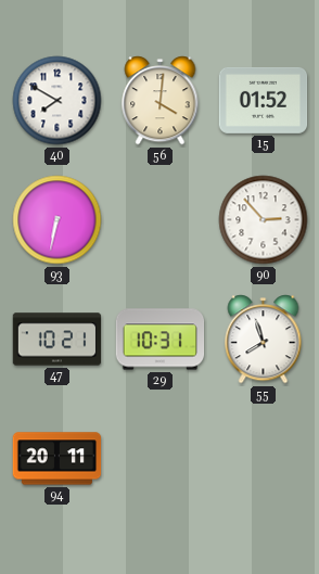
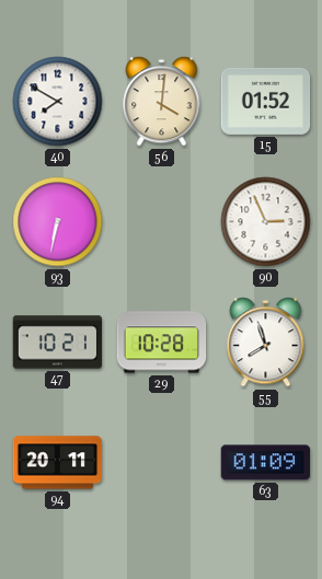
90: 2:53 -> 2:56 (266, 222)
29: 10:31 -> 10:28 (162, 343)
63: none -> 01:09 (266, 463)
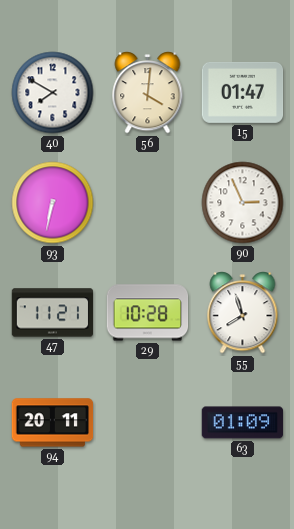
15: 01:52 -> 01:47 (243, 92)
47: 10:21 -> 11:21 (53, 313)
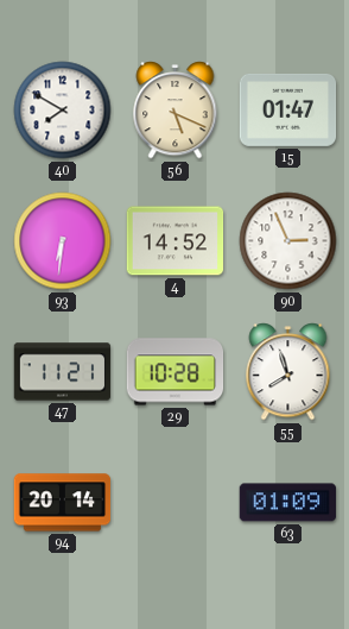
56: 4:01 -> 5:19 (176, 111)
93: 6:32 -> 6:31 (63, 241)
4: none -> 14:52 (176, 241)
94: 20:11 -> 20:14 (63, 503)
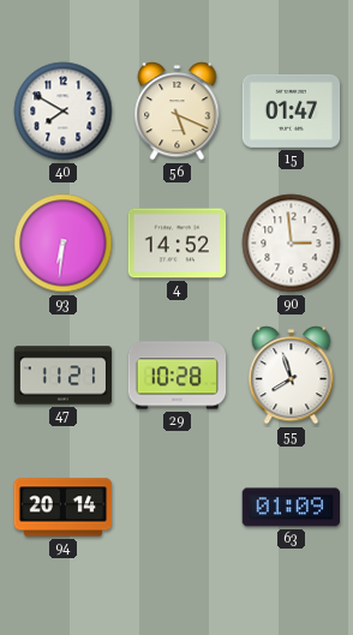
90: 2:56 -> 2:59 (292, 244)
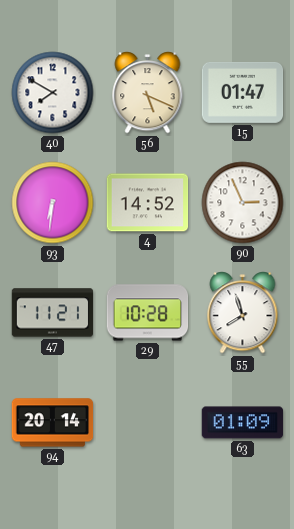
90: 2:59 -> 2:56 (243, 203)
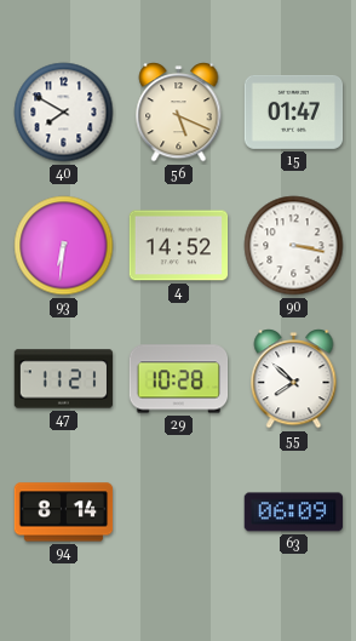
90: 2:56 -> 3:17 (294, 246)
55: 7:57 -> 7:52 (294, 379)
94: 20:14 -> 8:14 (64, 513)
63: 01:09 -> 06:09 (294, 513)
